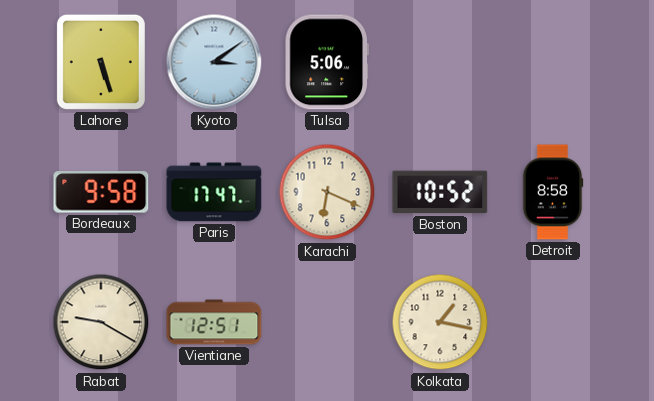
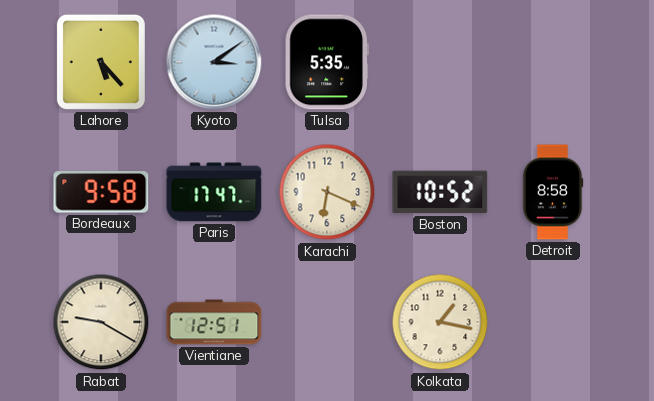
Lahore: 5:27 -> 5:23 (101, 62)
Tulsa: 5:06 -> 5:35 (327, 62)
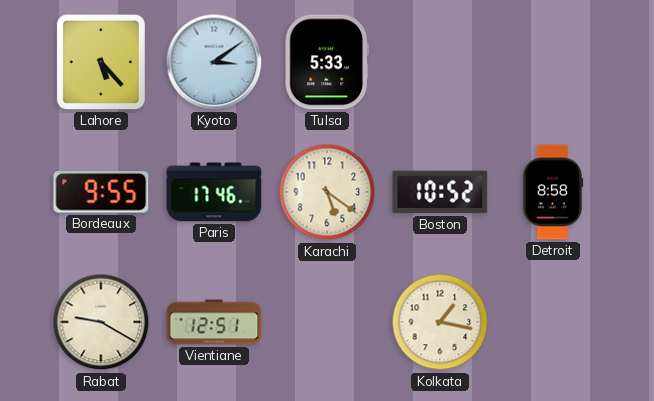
Tulsa: 5:35 -> 5:33 (327, 62)
Bordeaux: 9:58 -> 9:55 (101, 192)
Paris: 17:47 -> 17:46 (214, 192)
Karachi: 6:19 -> 5:21 (327, 192)
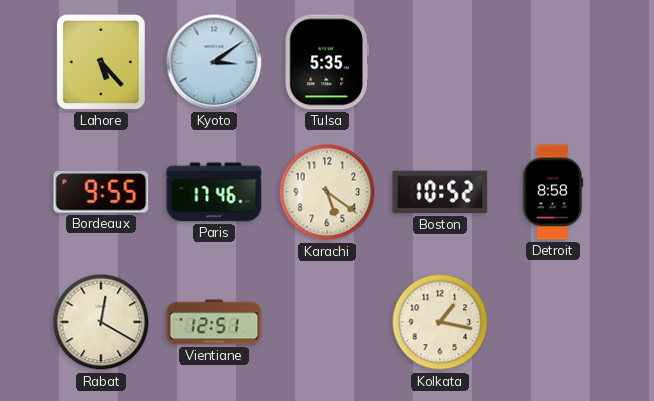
Tulsa: 5:33 -> 5:35 (327, 62)
Rabat: 9:20 -> 12:20 (101, 322)
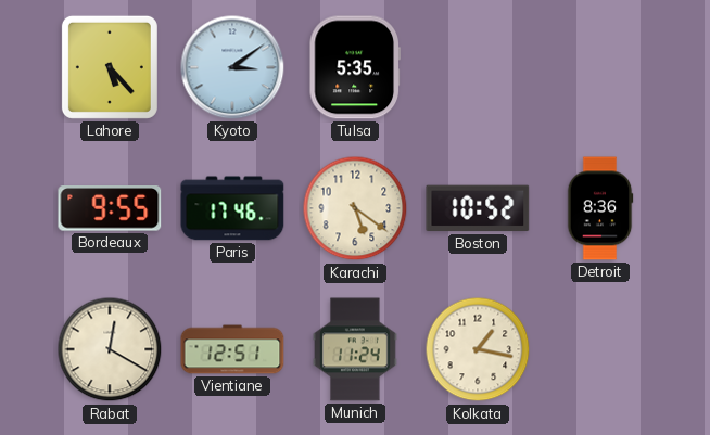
Detroit: 8:58 -> 8:36 (600, 208)
Munich: none -> 11:24 (356, 349)
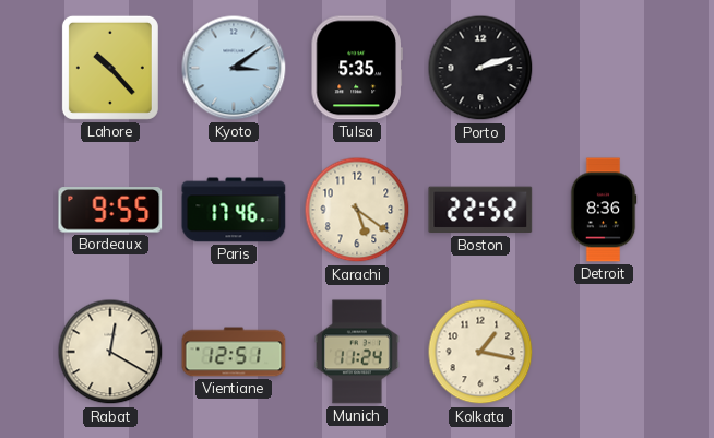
Lahore: 5:23 -> 10:23 (110, 68)
Porto: none -> 2:12 (480, 68)
Boston: 10:52 -> 22:52 (480, 210)
